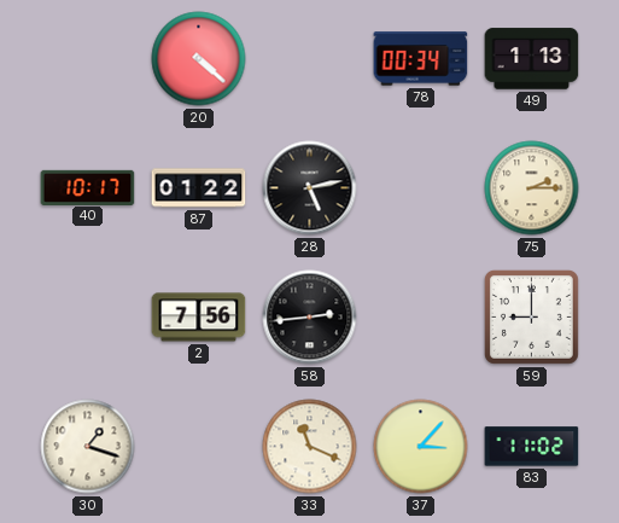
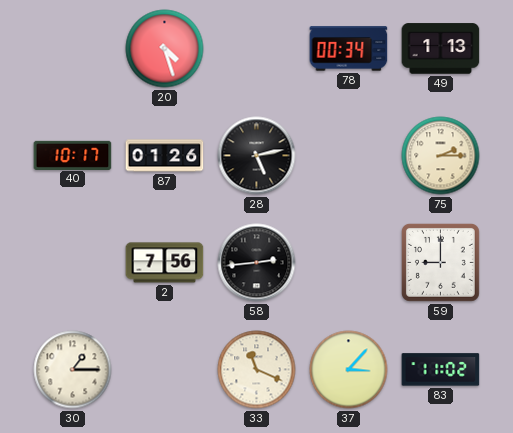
20: 4:22 -> 4:27 (165, 49)
87: 01:22 -> 01:26 (165, 156)
30: 1:18 -> 1:15 (73, 370)
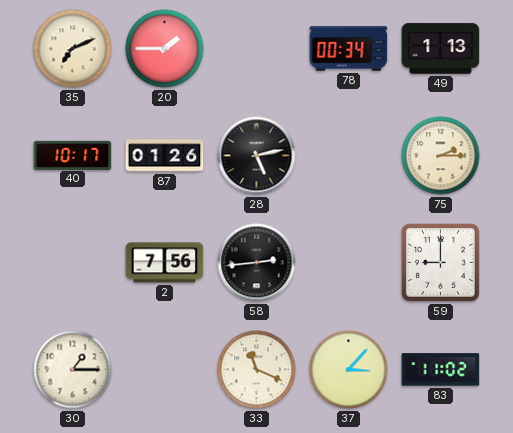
35: none -> 7:11 (73, 49)
20: 4:27 -> 1:45 (165, 49)
